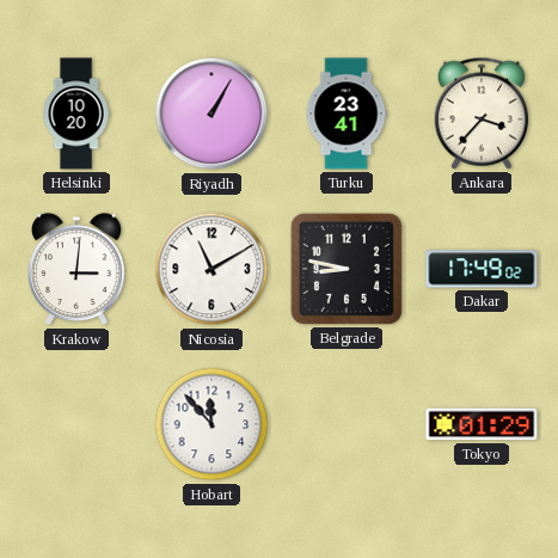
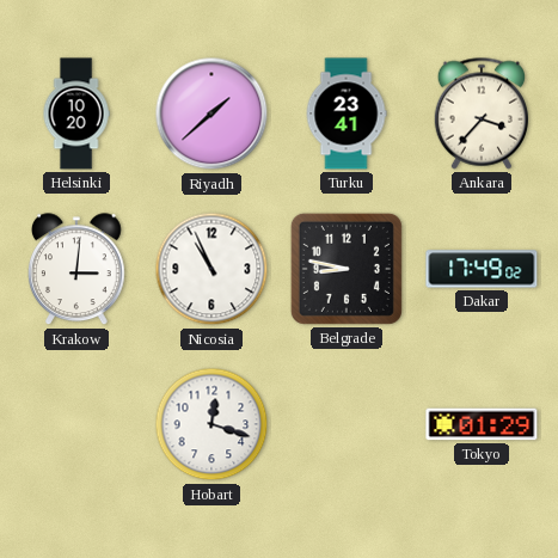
Riyadh: 1:05 -> 1:38 (211, 114)
Nicosia: 11:10 -> 10:56 (211, 269)
Hobart: 11:53 -> 12:18 (211, 424)
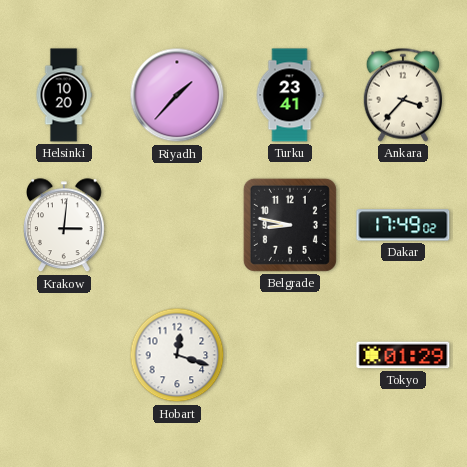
Riyadh: 1:38 -> 1:37 (177, 95)
Nicosia: 10:56 -> none (211, 269)
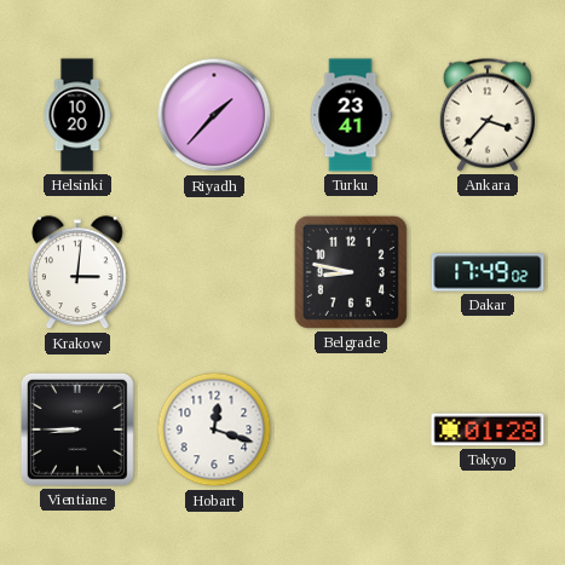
Vientiane: none -> 8:45 (77, 429)
Tokyo: 01:29 -> 01:28 (488, 429)
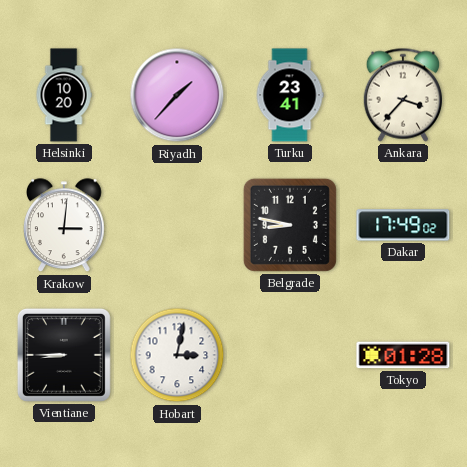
Hobart: 12:18 -> 3:02 (177, 355)
